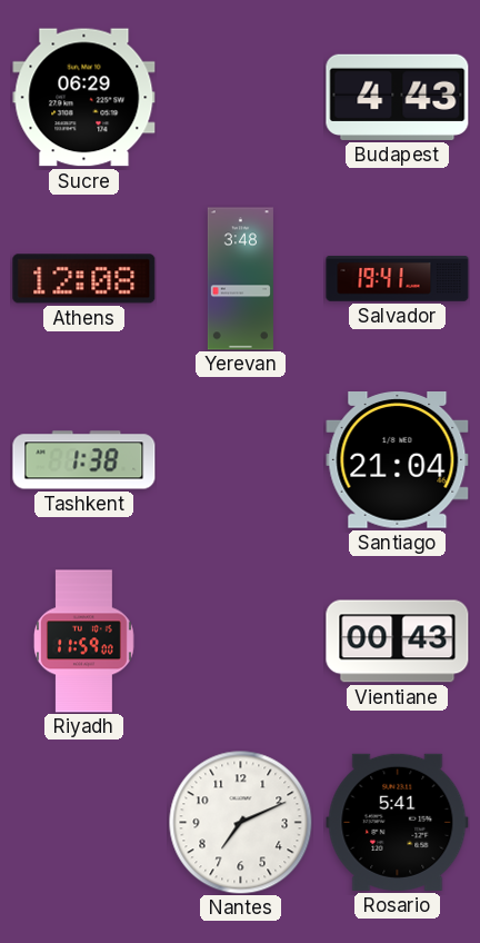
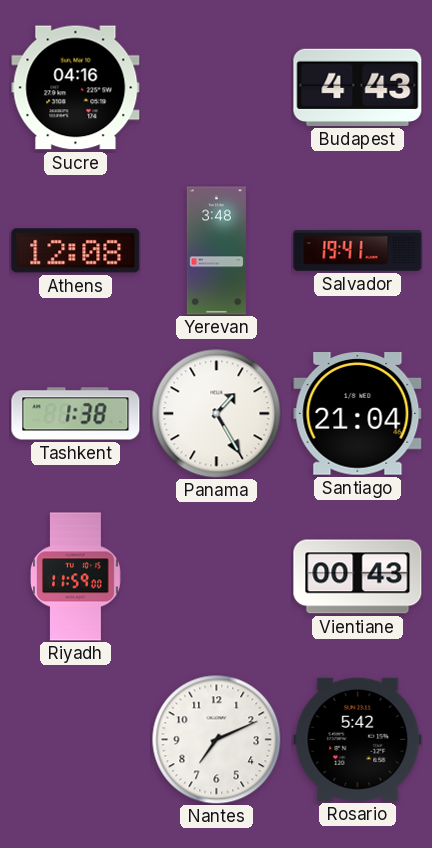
Sucre: 06:29 -> 04:16 (76, 88)
Panama: none -> 1:25 (216, 413)
Rosario: 5:41 -> 5:42 (358, 739)
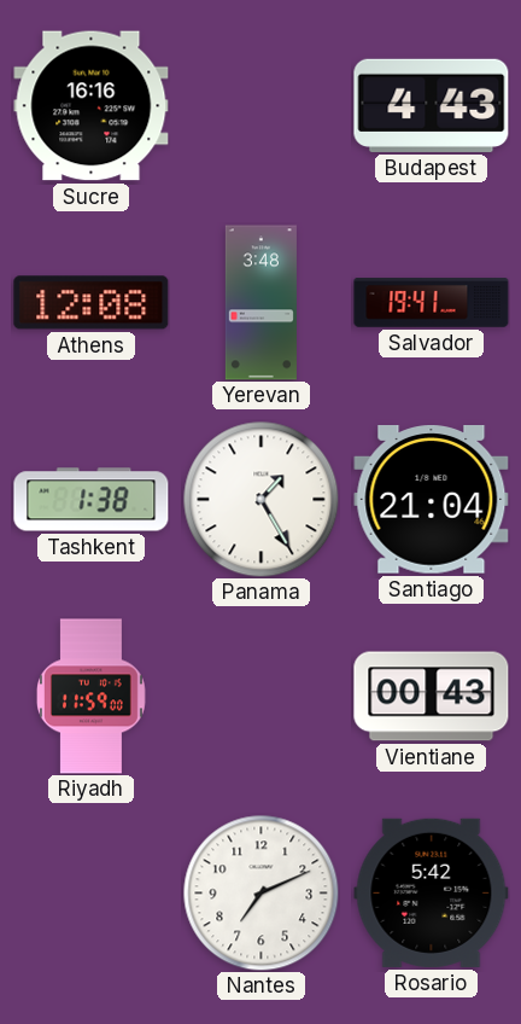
Sucre: 04:16 -> 16:16 (92, 106)
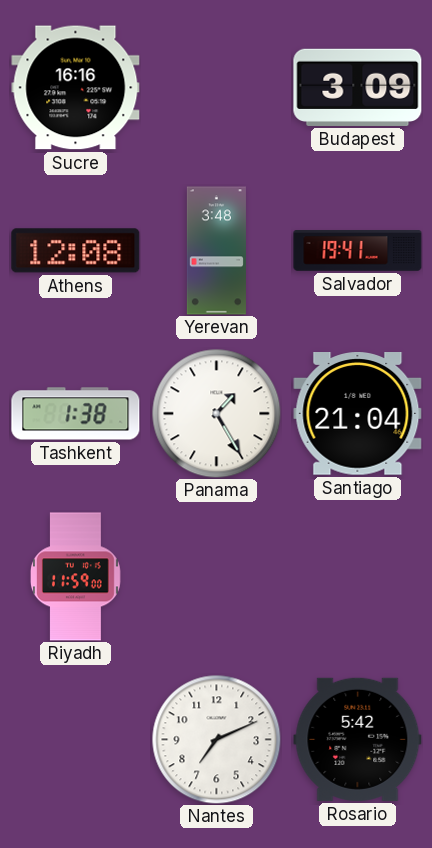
Budapest: 4:43 -> 3:09 (358, 87)
Vientiane: 00:43 -> none (432, 697)
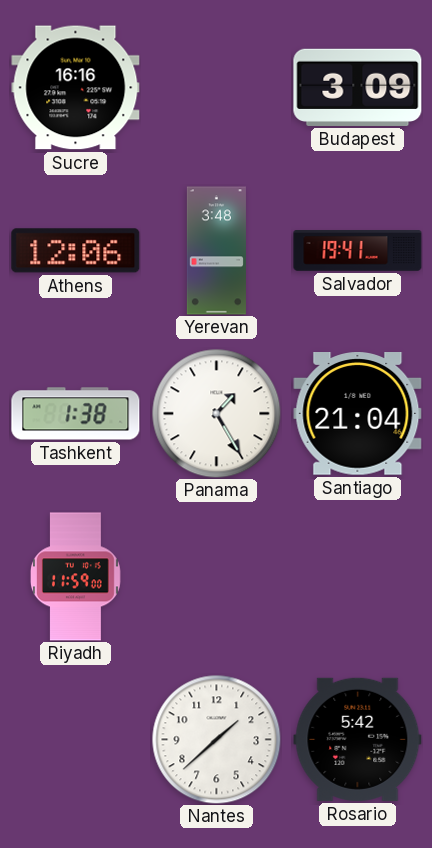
Athens: 12:08 -> 12:06 (76, 251)
Nantes: 7:11 -> 1:38 (216, 739)
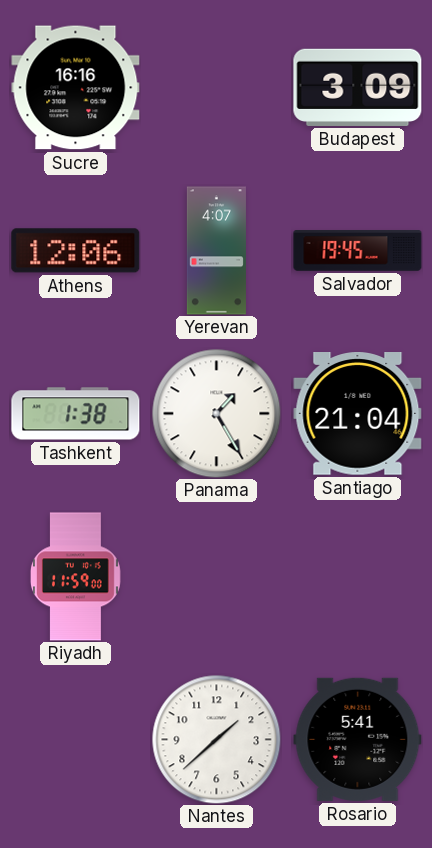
Yerevan: 3:48 -> 4:07 (216, 251)
Salvador: 19:41 -> 19:45 (358, 251)
Rosario: 5:42 -> 5:41 (358, 739)
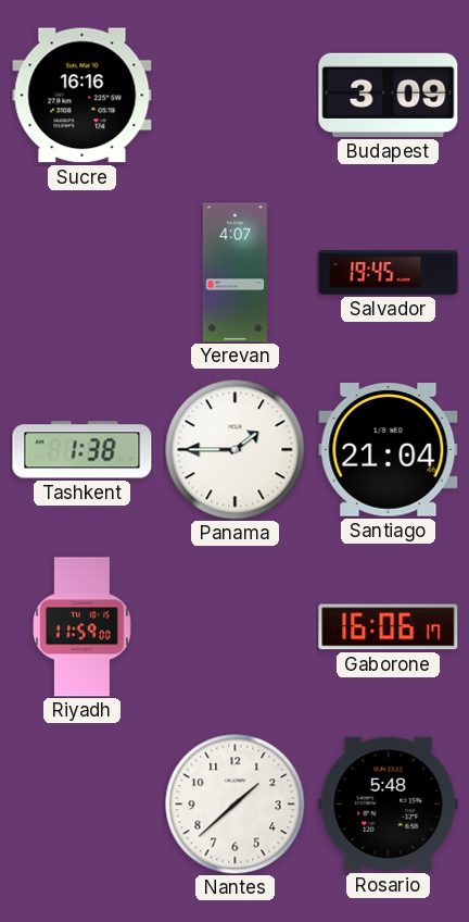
Athens: 12:06 -> none (76, 251)
Panama: 1:25 -> 1:45 (234, 449)
Gaborone: none -> 16:06 (389, 627)
Rosario: 5:41 -> 5:48 (389, 803)
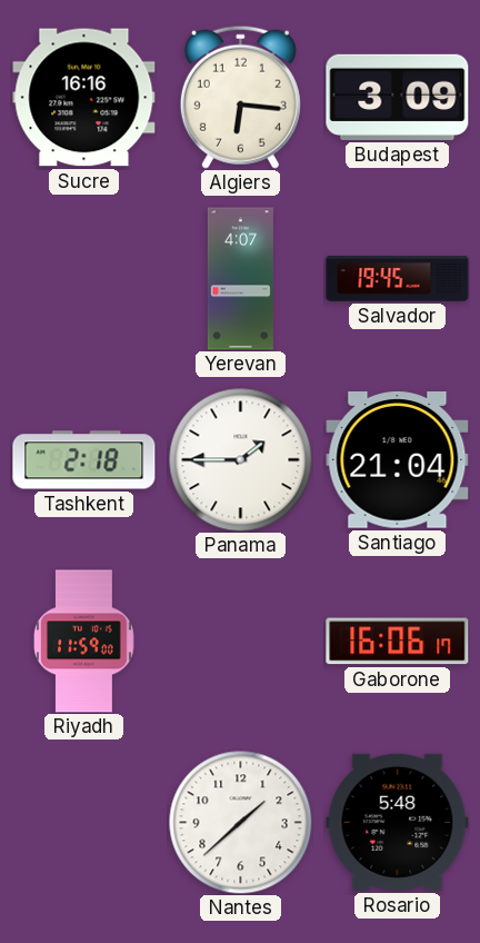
Algiers: none -> 6:16 (240, 97)
Tashkent: 1:38 -> 2:18 (84, 460)
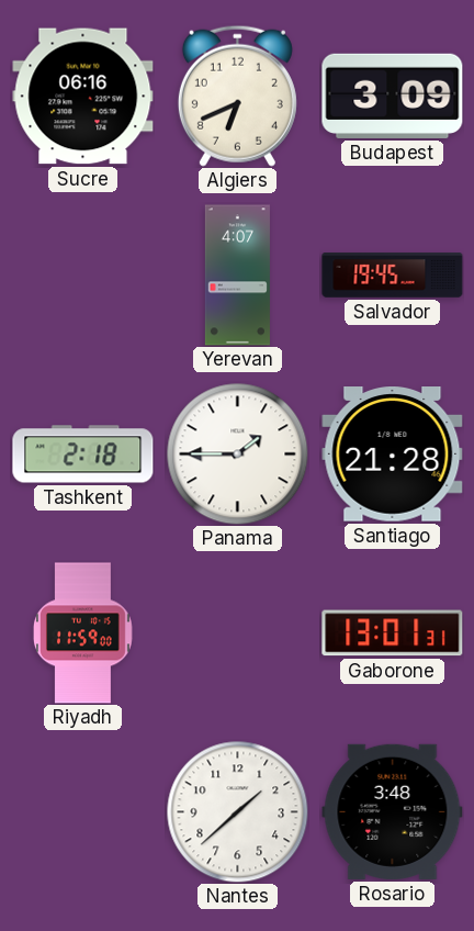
Sucre: 16:16 -> 06:16 (83, 97)
Algiers: 6:16 -> 6:41 (237, 96)
Santiago: 21:04 -> 21:28 (393, 455)
Gaborone: 16:06 -> 13:01 (393, 633)
Rosario: 5:48 -> 3:48 (393, 811)
